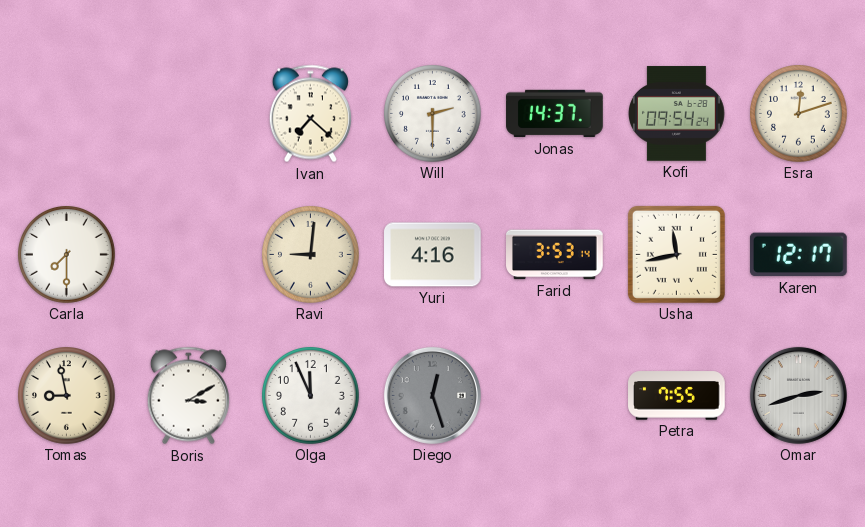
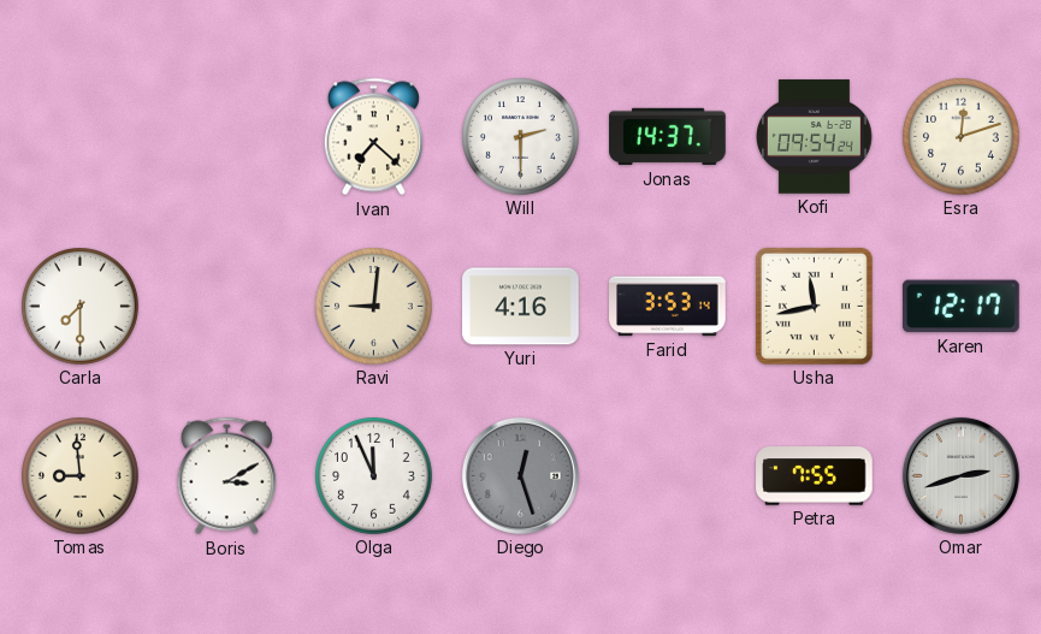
Tomas: 8:58 -> 8:59 (81, 476)
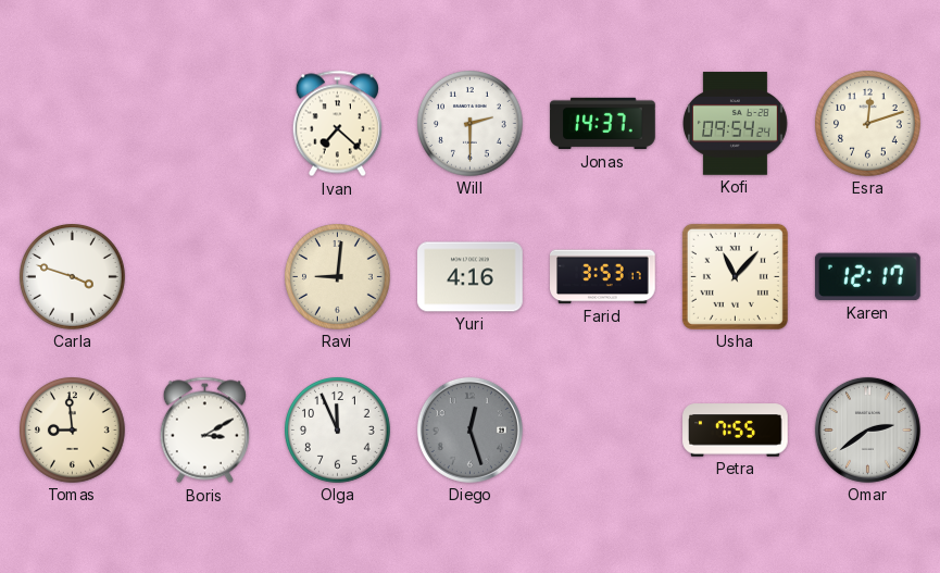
Carla: 7:30 -> 3:48 (73, 277)
Farid: 3:53:14 -> 3:53:17 (603, 277)
Usha: 11:43 -> 11:07 (735, 276)
Omar: 2:42 -> 2:39 (867, 429)
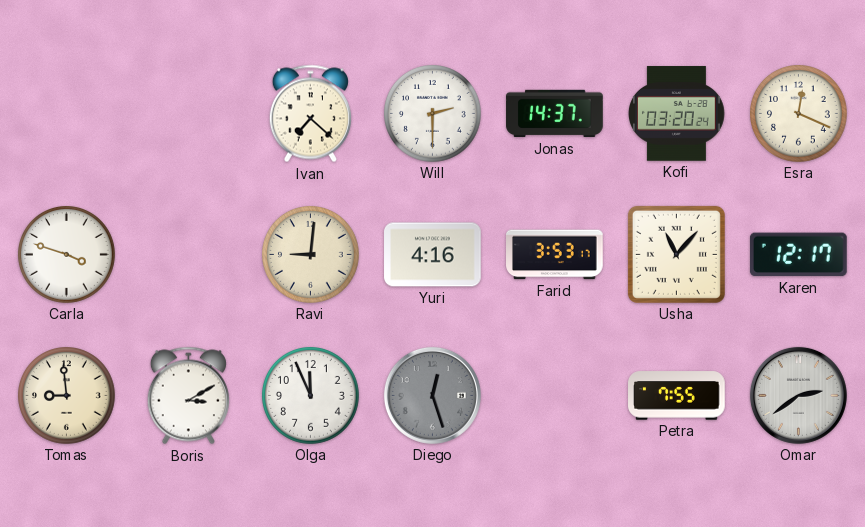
Kofi: 09:54 -> 03:20 (677, 114)
Esra: 12:12 -> 12:19 (799, 114)
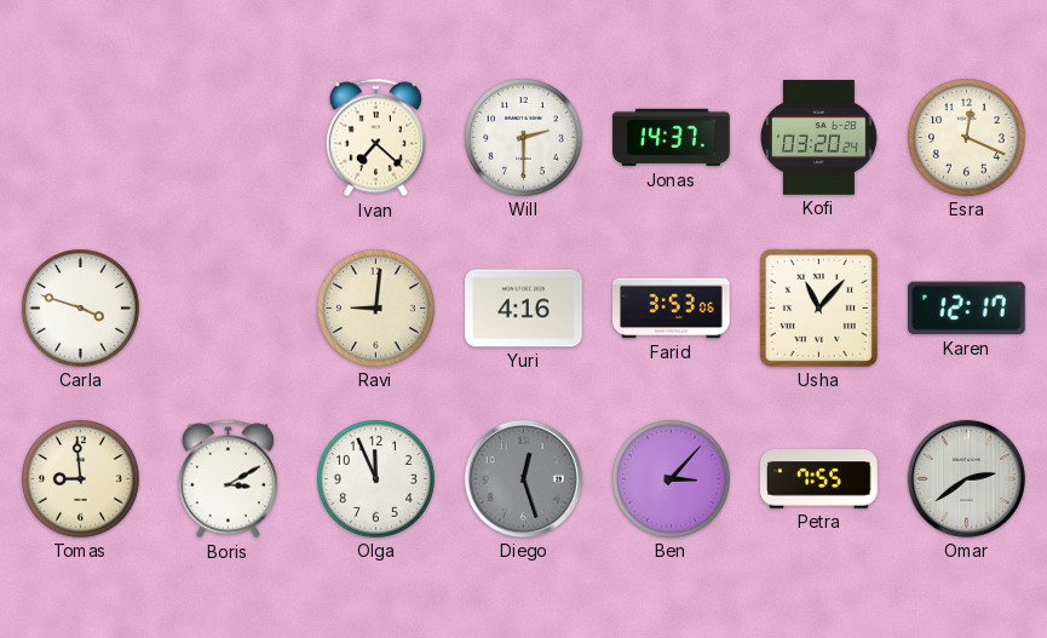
Farid: 3:53:17 -> 3:53:06 (672, 309)
Ben: none -> 3:07 (672, 479)
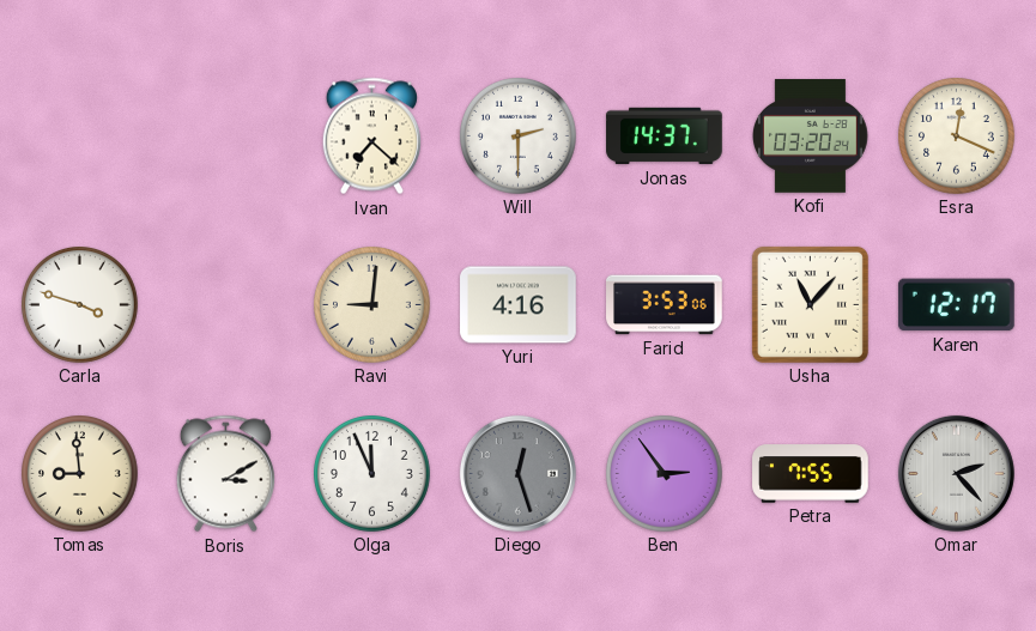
Ben: 3:07 -> 2:54 (665, 474)
Omar: 2:39 -> 2:23 (956, 473)
